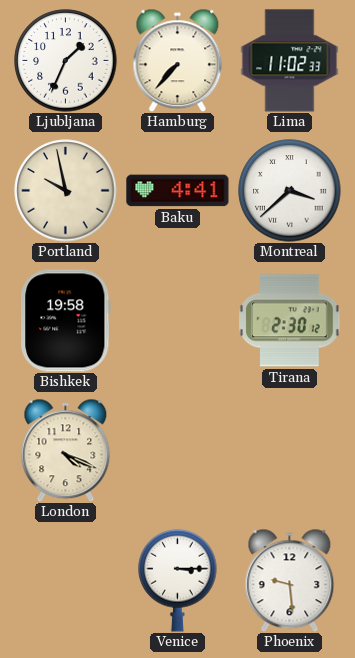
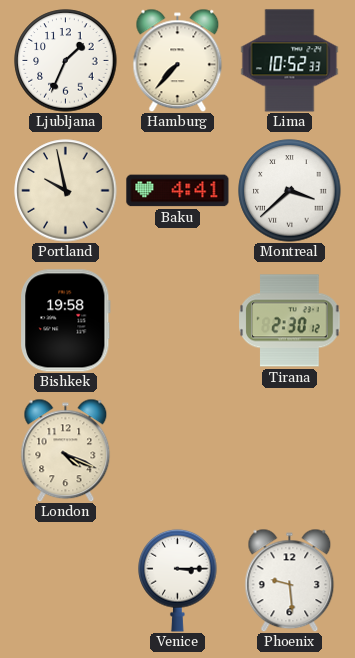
Lima: 11:02 -> 10:52 (290, 61)
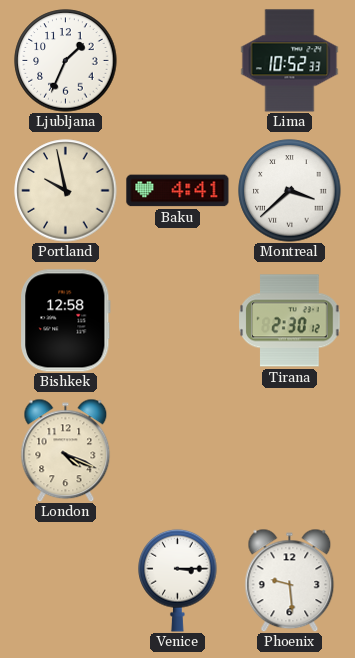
Hamburg: 7:37 -> none (178, 60)
Bishkek: 19:58 -> 12:58 (66, 321)
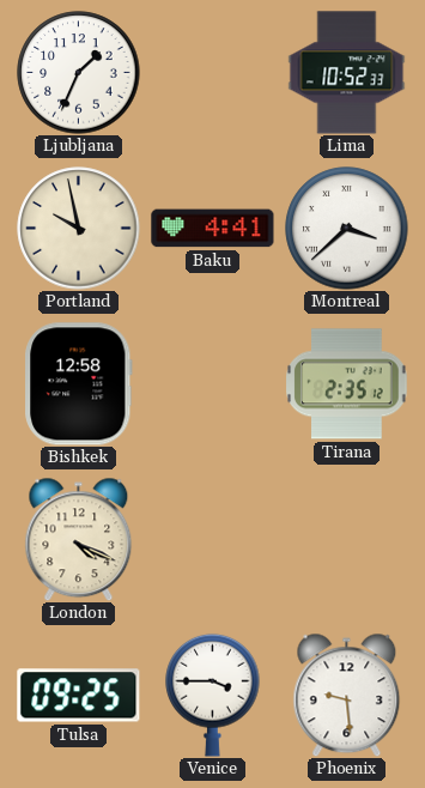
Tirana: 2:30 -> 2:35 (347, 384)
Tulsa: none -> 09:25 (79, 696)
Venice: 3:15 -> 3:45 (213, 695)
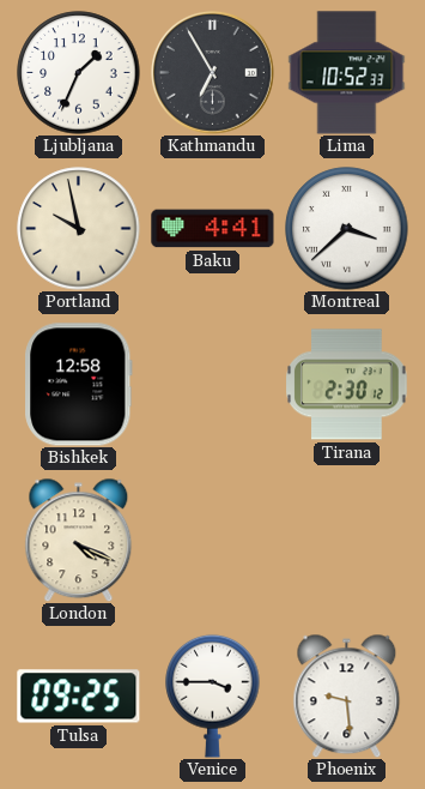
Kathmandu: none -> 6:55 (213, 73)
Tirana: 2:35 -> 2:30 (347, 385)
